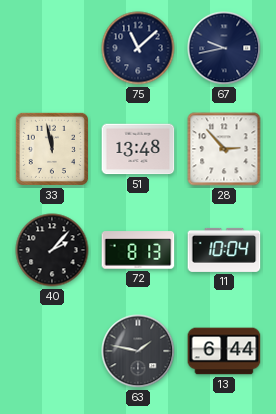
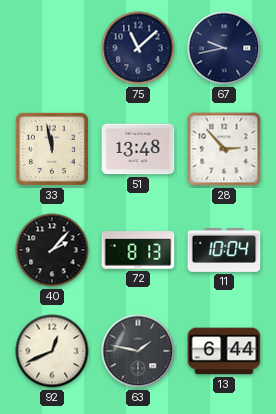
92: none -> 12:41 (52, 351)
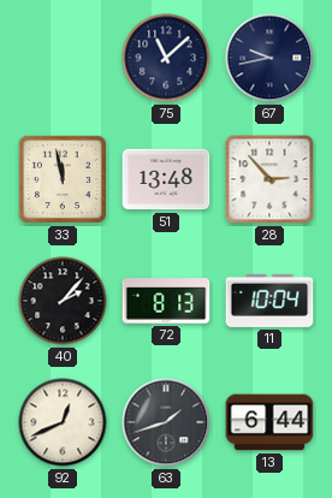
63: 1:47 -> 1:42 (166, 422)
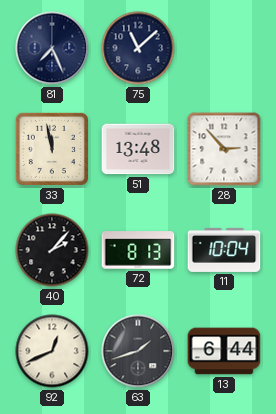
81: none -> 7:26 (52, 48)
67: 9:43 -> none (269, 58)
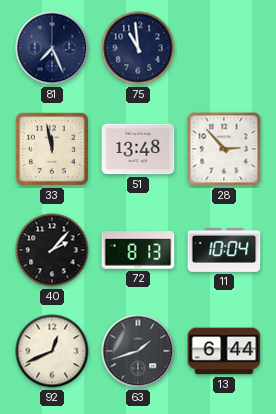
75: 11:08 -> 10:59 (138, 48)
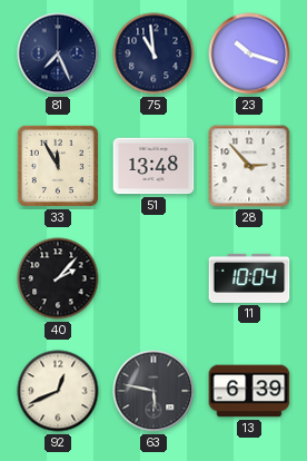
23: none -> 10:18 (249, 53)
33: 11:58 -> 11:55 (58, 166)
72: 8:13 -> none (138, 250)
63: 1:42 -> 5:47 (153, 391)
13: 6:44 -> 6:39 (249, 391)
